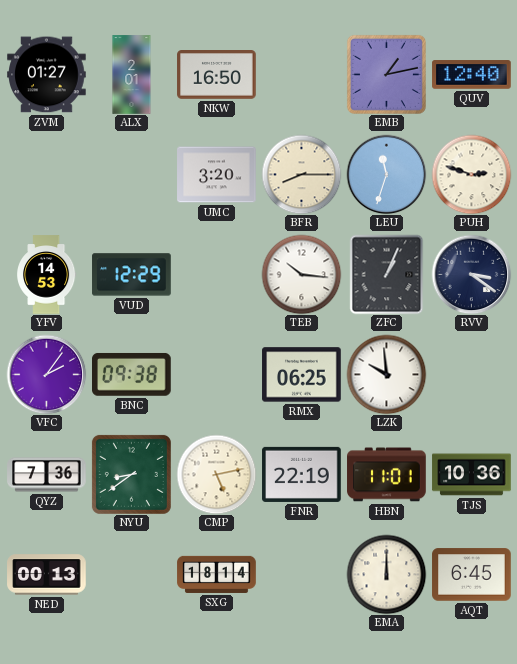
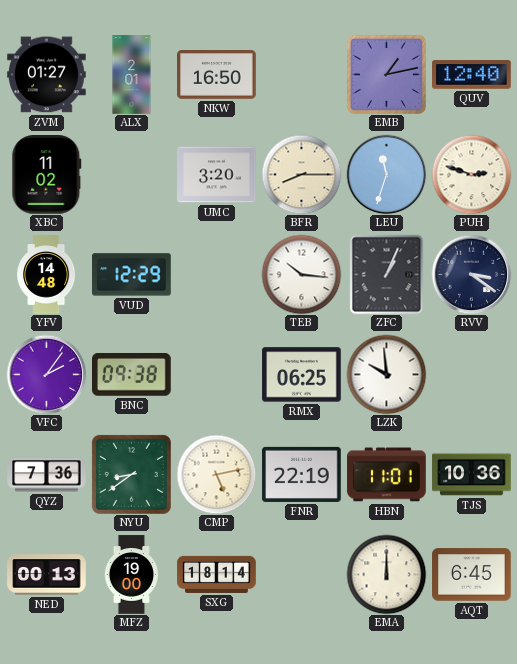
XBC: none -> 11:02 (47, 175)
YFV: 14:53 -> 14:48 (47, 275)
MFZ: none -> 19:00 (131, 575)
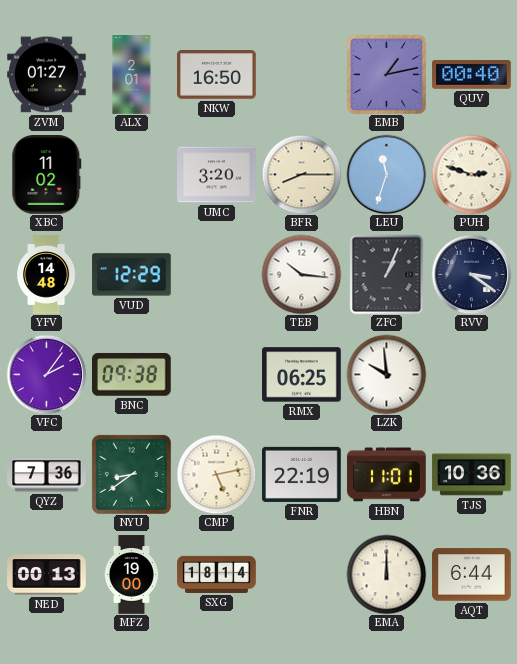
QUV: 12:40 -> 00:40 (472, 75)
AQT: 6:45 -> 6:44 (472, 575)
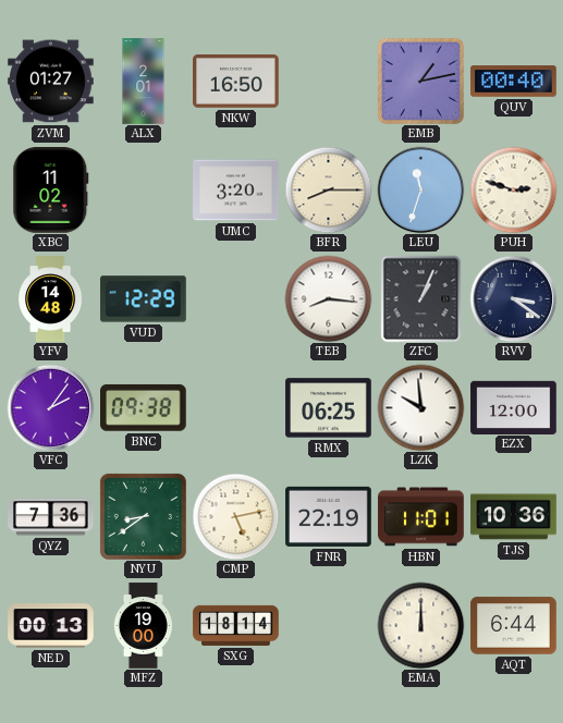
TEB: 10:16 -> 8:16 (328, 298)
EZX: none -> 12:00 (514, 407)
